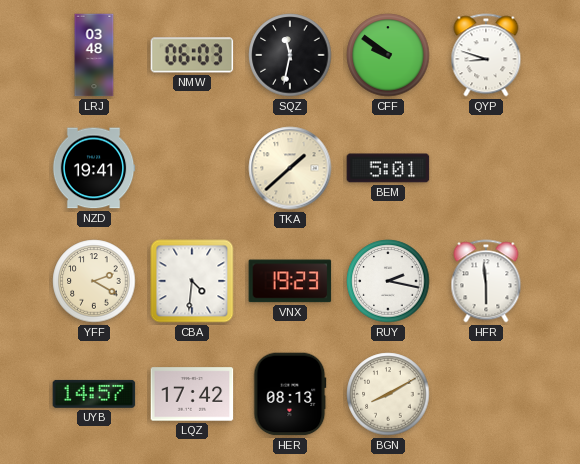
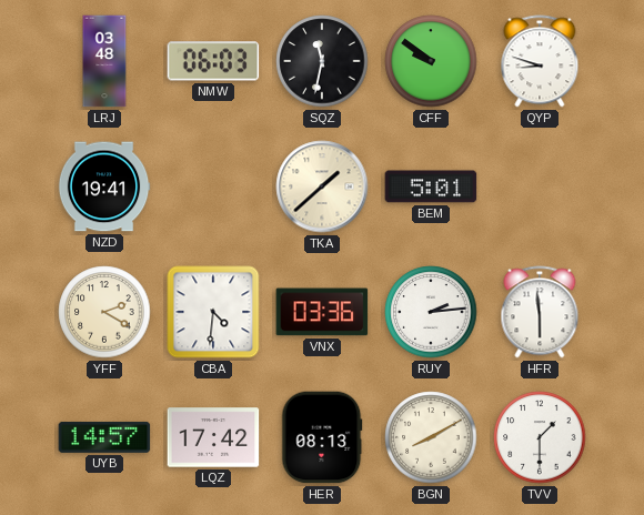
VNX: 19:23 -> 03:36 (322, 312)
RUY: 2:17 -> 2:14 (431, 312)
TVV: none -> 1:30 (540, 437)
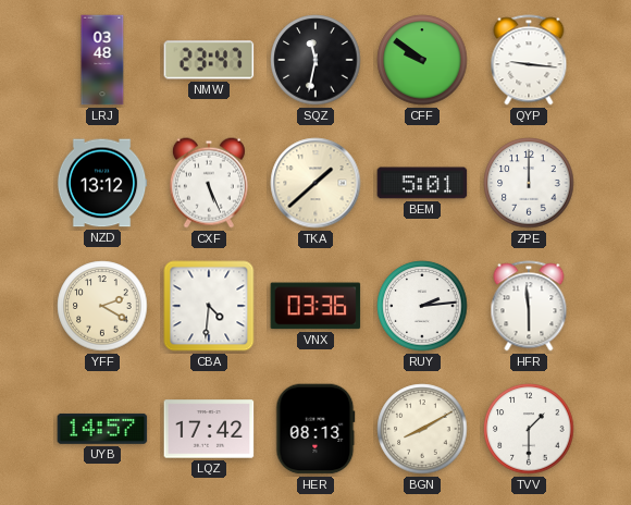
NMW: 06:03 -> 23:47 (209, 60)
QYP: 8:48 -> 9:16 (529, 60)
NZD: 19:41 -> 13:12 (102, 183)
CXF: none -> 5:26 (209, 183)
ZPE: none -> 12:00 (529, 183)
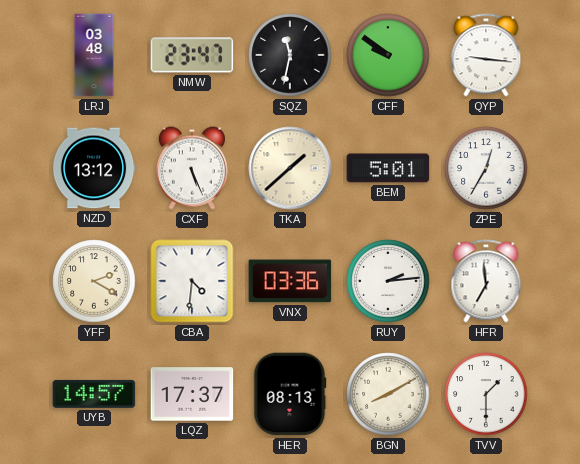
ZPE: 12:00 -> 12:35 (486, 168)
HFR: 5:59 -> 6:59 (486, 281)
LQZ: 17:42 -> 17:37 (192, 394)
